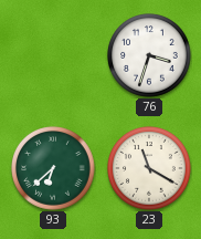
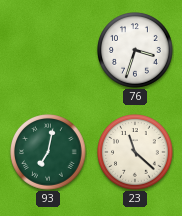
93: 6:38 -> 7:02 (48, 152)
23: 11:20 -> 11:22 (135, 152)
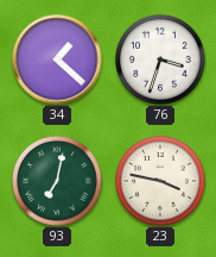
34: none -> 1:22 (57, 59)
23: 11:22 -> 3:47 (160, 181)
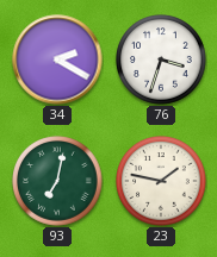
34: 1:22 -> 2:20 (57, 59)
23: 3:47 -> 1:47 (161, 181)
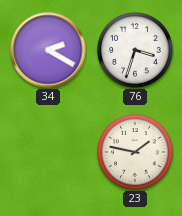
93: 7:02 -> none (57, 181)
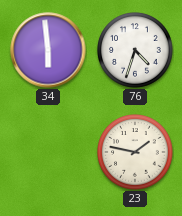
34: 2:20 -> 5:59 (48, 50)
76: 3:33 -> 4:33 (135, 50)
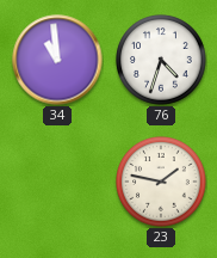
34: 5:59 -> 10:59 (57, 60)
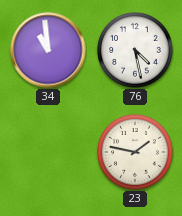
76: 4:33 -> 4:28 (135, 50)
